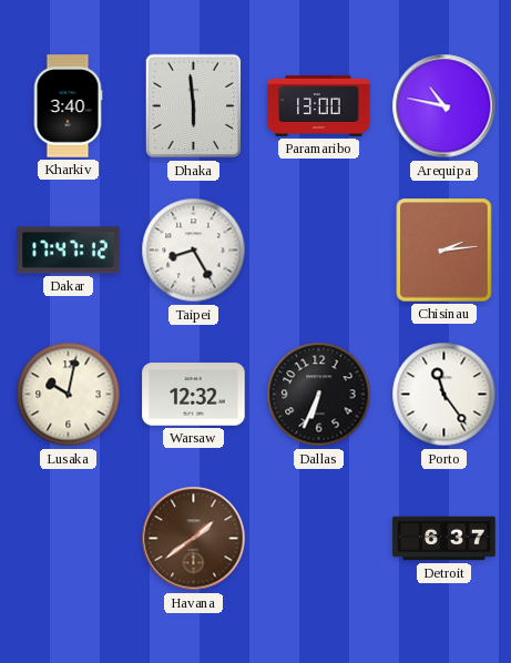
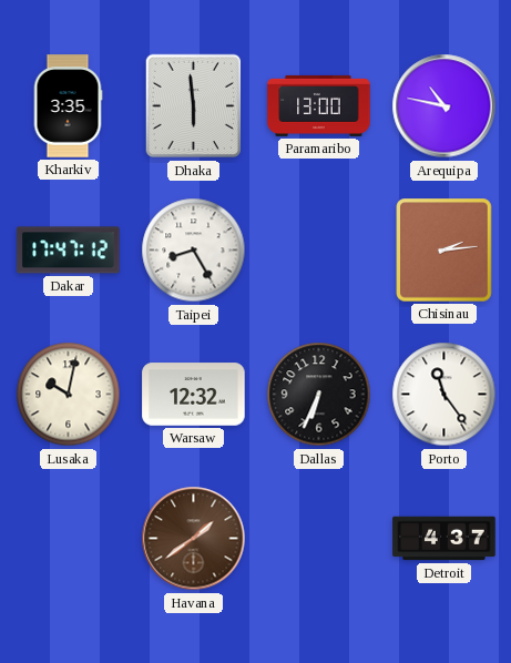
Kharkiv: 3:40 -> 3:35 (68, 106)
Detroit: 6:37 -> 4:37 (444, 539)
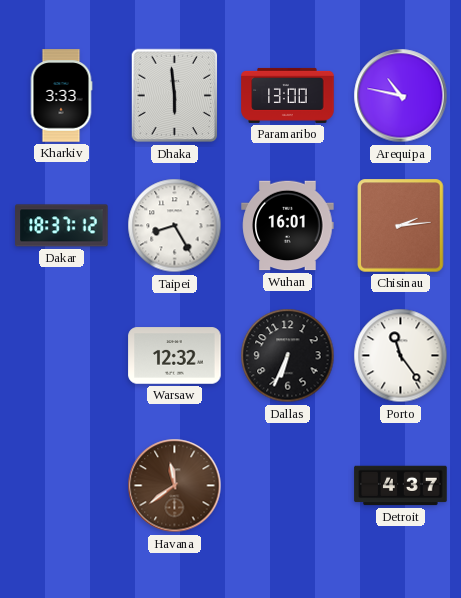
Kharkiv: 3:35 -> 3:33 (61, 96)
Dakar: 17:47 -> 18:37 (62, 226)
Wuhan: none -> 16:01 (288, 226)
Lusaka: 10:02 -> none (69, 395)
Havana: 1:39 -> 11:39 (175, 486)
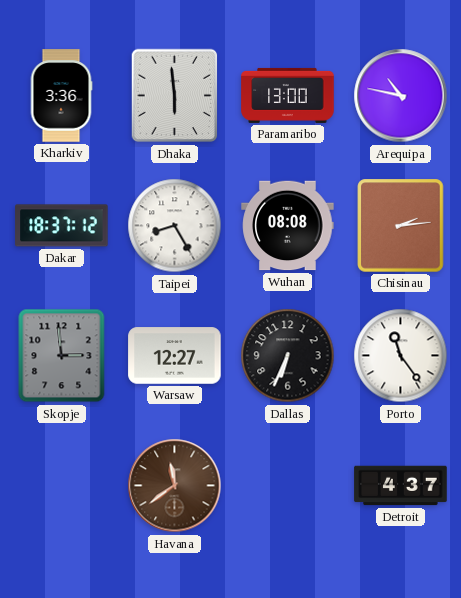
Kharkiv: 3:33 -> 3:36 (61, 96)
Wuhan: 16:01 -> 08:08 (288, 226)
Skopje: none -> 2:59 (62, 356)
Warsaw: 12:32 -> 12:27 (175, 356)
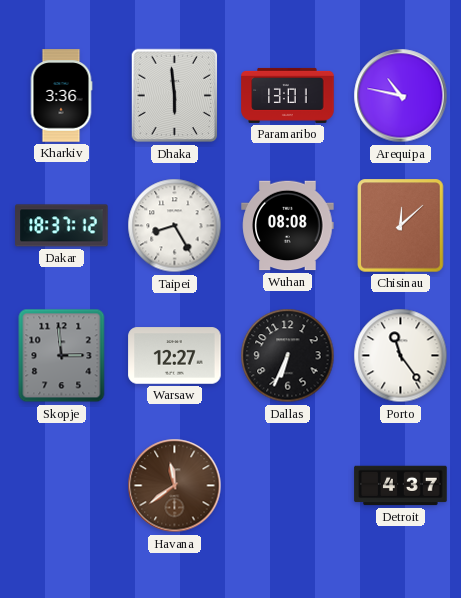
Paramaribo: 13:00 -> 13:01 (288, 95)
Chisinau: 2:14 -> 12:08 (401, 226)
